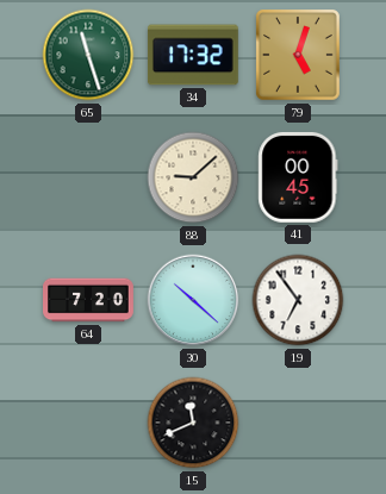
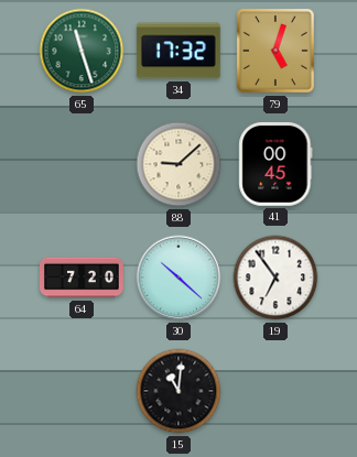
15: 11:41 -> 11:01 (178, 391)
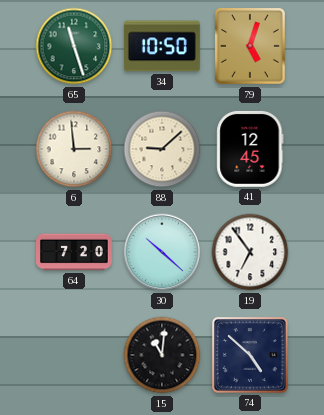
34: 17:32 -> 10:50 (162, 46)
6: none -> 2:59 (74, 149)
41: 00:45 -> 12:45 (250, 149)
74: none -> 4:52 (250, 355)
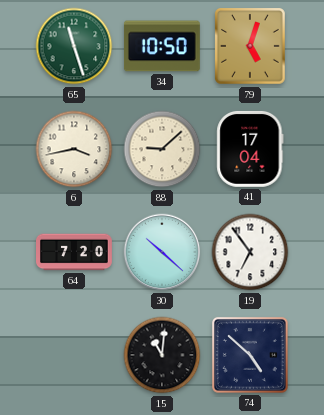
6: 2:59 -> 3:43 (74, 149)
41: 12:45 -> 17:04 (250, 149)
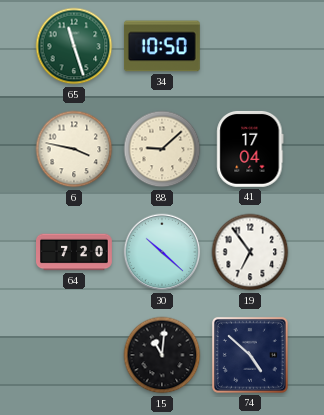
79: 5:03 -> none (250, 47)
6: 3:43 -> 3:47 (74, 149)
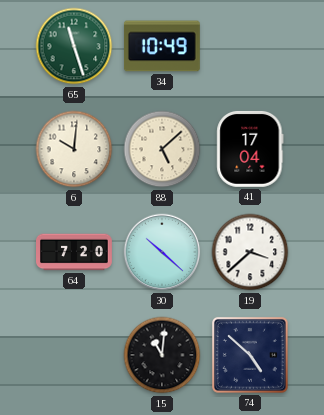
34: 10:50 -> 10:49 (162, 46)
6: 3:47 -> 10:01 (74, 149)
88: 9:08 -> 5:08 (162, 149)
19: 6:54 -> 3:38 (250, 252)
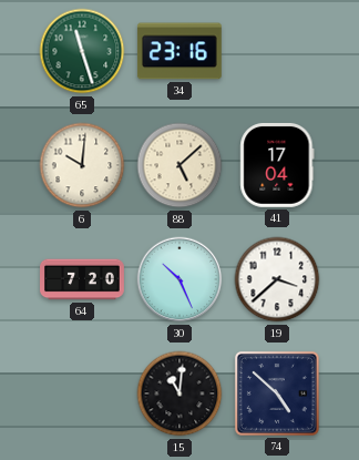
34: 10:49 -> 23:16 (179, 51)
30: 10:22 -> 10:26 (179, 279)
